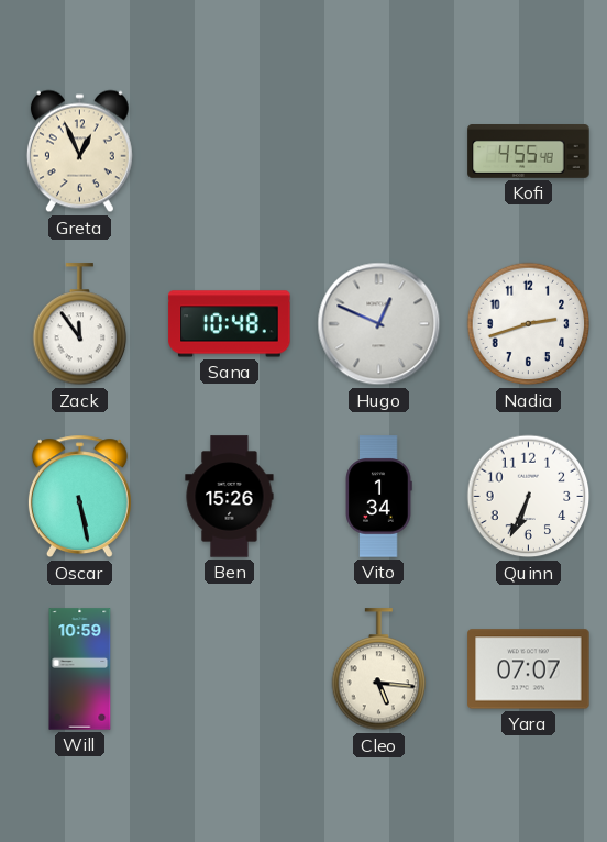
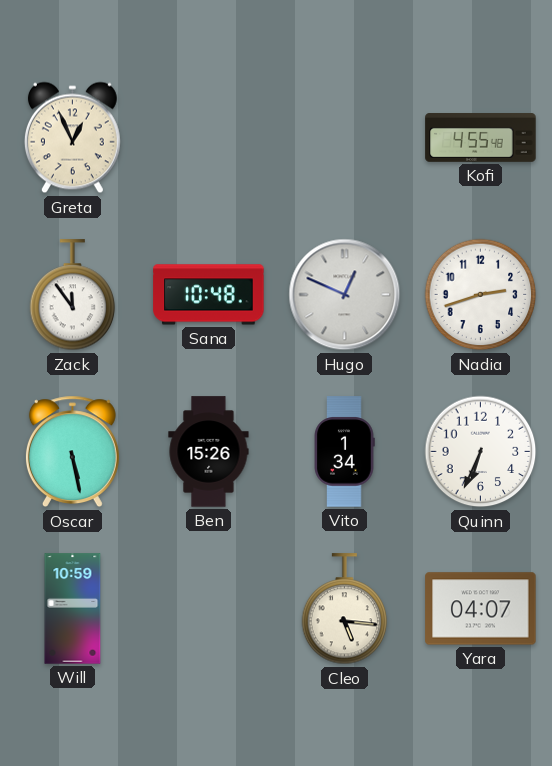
Yara: 07:07 -> 04:07 (481, 609)
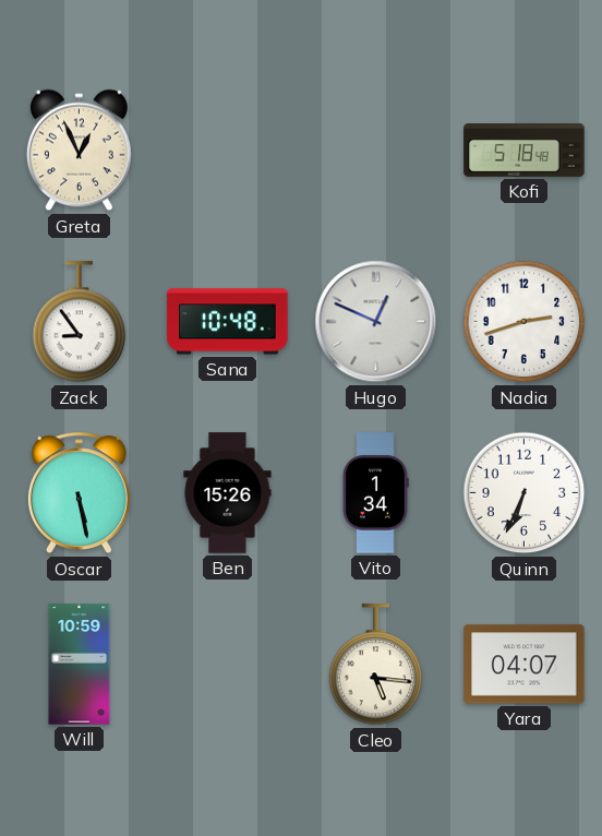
Kofi: 4:55 -> 5:18 (525, 151)
Zack: 11:54 -> 8:54 (80, 322)
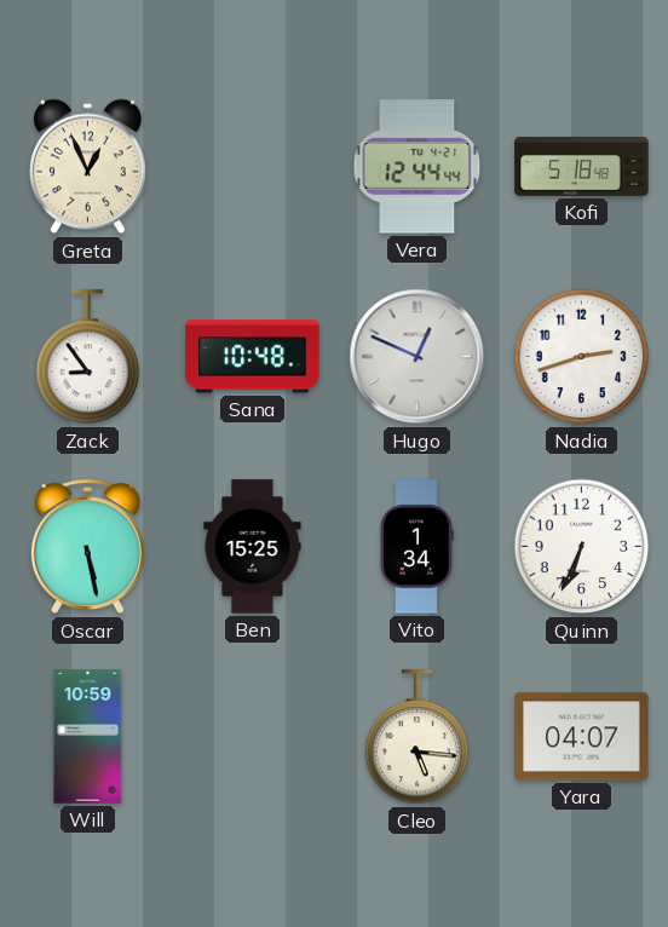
Vera: none -> 12:44 (417, 167)
Ben: 15:26 -> 15:25 (253, 547)
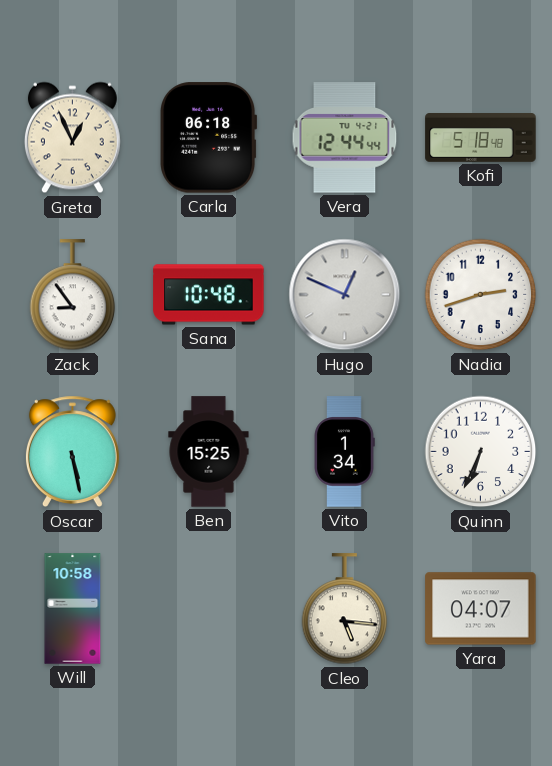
Carla: none -> 06:18 (209, 138)
Will: 10:59 -> 10:58 (73, 609)
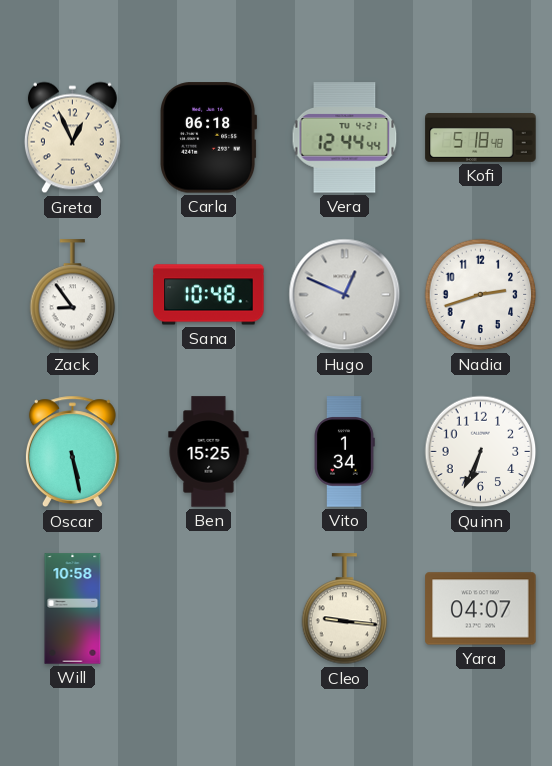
Cleo: 5:16 -> 9:16 (345, 609)
